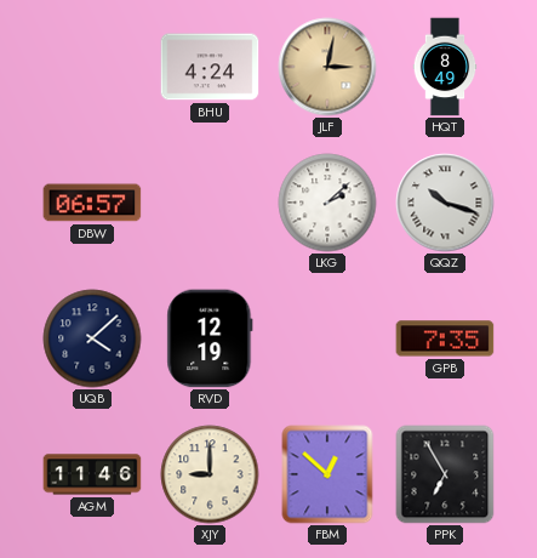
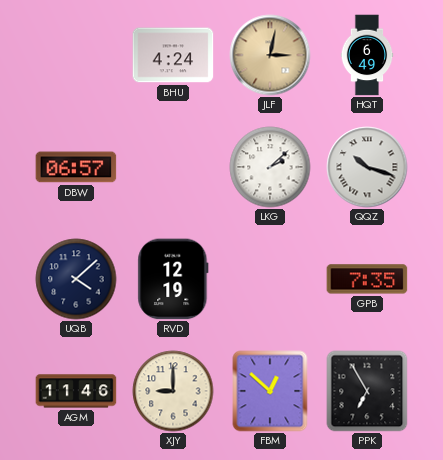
HQT: 8:49 -> 6:49 (367, 55)
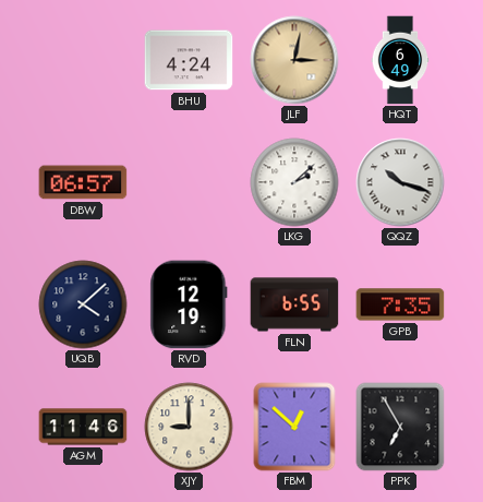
FLN: none -> 6:55 (294, 304)
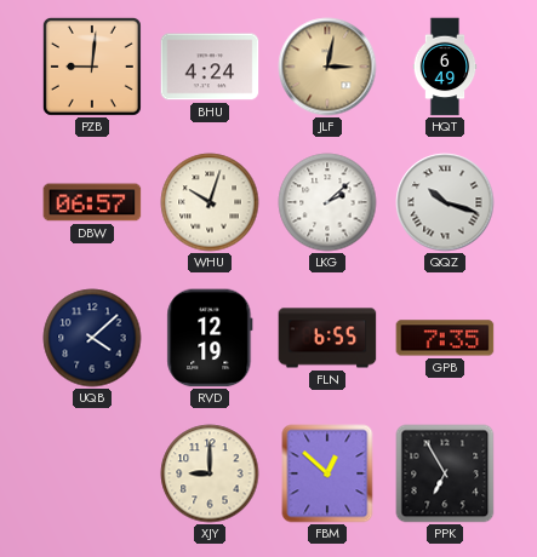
PZB: none -> 9:01 (92, 67)
WHU: none -> 10:03 (210, 202)
AGM: 11:46 -> none (83, 427)
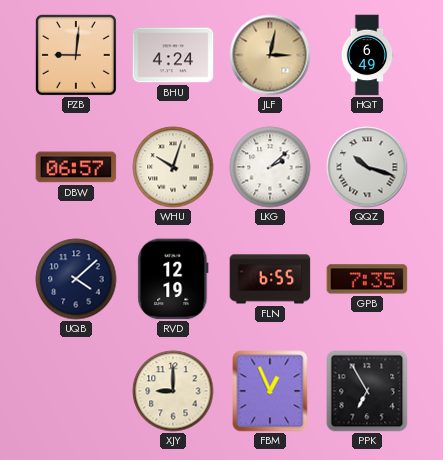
FBM: 12:52 -> 12:56 (270, 391)
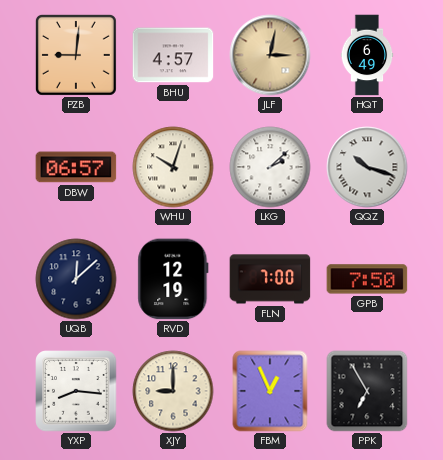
BHU: 4:24 -> 4:57 (173, 55)
UQB: 4:08 -> 12:08 (76, 279)
FLN: 6:55 -> 7:00 (270, 279)
GPB: 7:35 -> 7:50 (367, 279)
YXP: none -> 8:16 (76, 391)
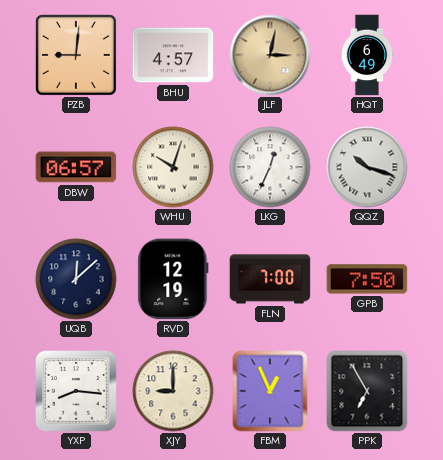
LKG: 2:08 -> 12:34 (270, 167)
